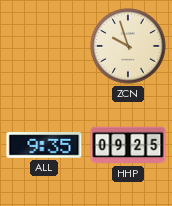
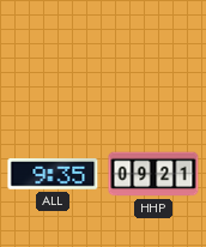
ZCN: 9:57 -> none (128, 46)
HHP: 09:25 -> 09:21 (153, 174)
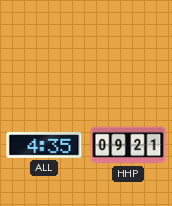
ALL: 9:35 -> 4:35 (44, 145)
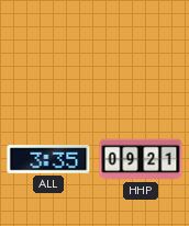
ALL: 4:35 -> 3:35 (48, 159)
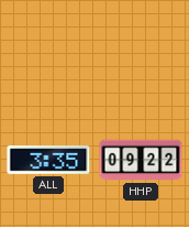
HHP: 09:21 -> 09:22 (141, 160)
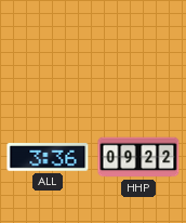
ALL: 3:35 -> 3:36 (48, 157)
